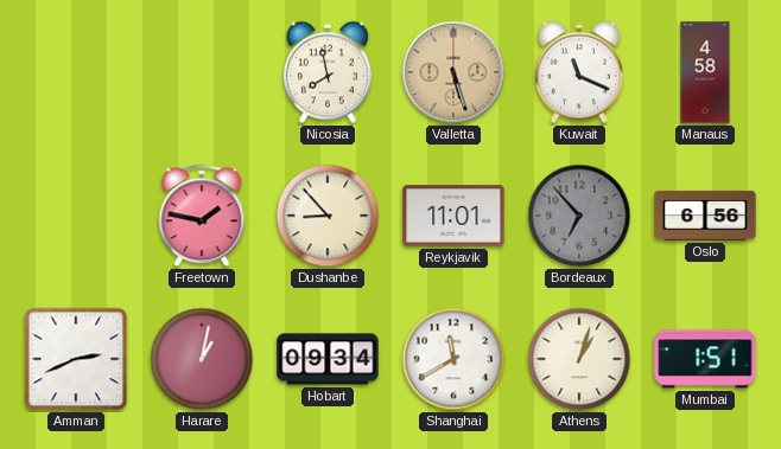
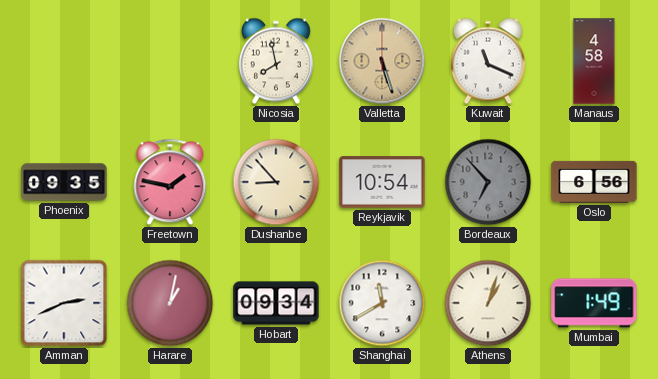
Phoenix: none -> 09:35 (64, 182)
Reykjavik: 11:01 -> 10:54 (382, 182)
Mumbai: 1:51 -> 1:49 (594, 303)
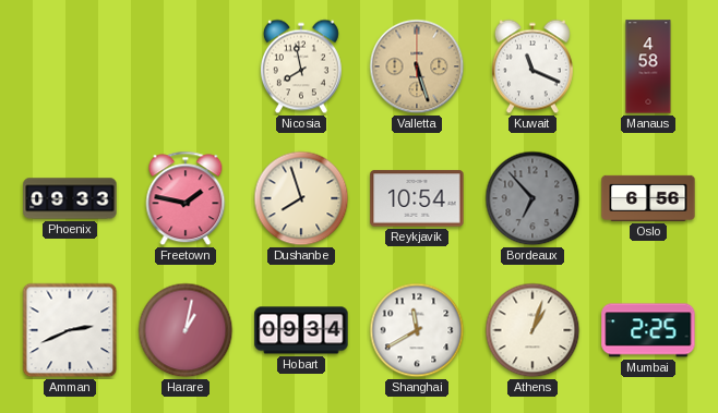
Phoenix: 09:35 -> 09:33 (70, 198)
Dushanbe: 8:53 -> 7:57 (301, 198)
Mumbai: 1:49 -> 2:25 (648, 330)
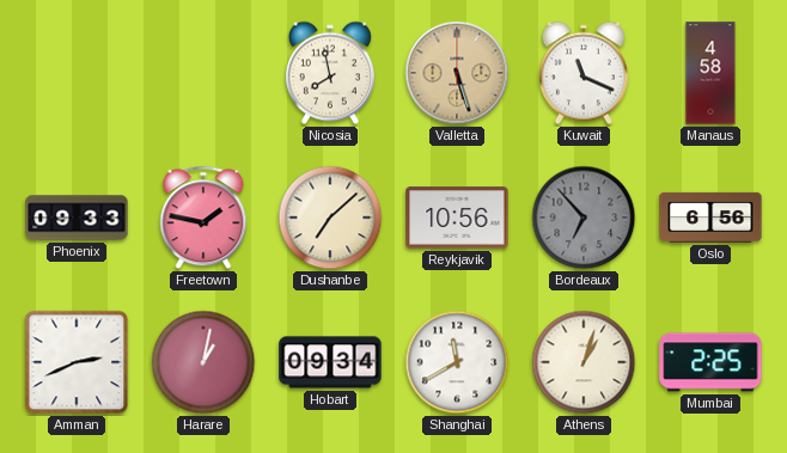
Dushanbe: 7:57 -> 7:08 (330, 218)
Reykjavik: 10:54 -> 10:56 (457, 218)
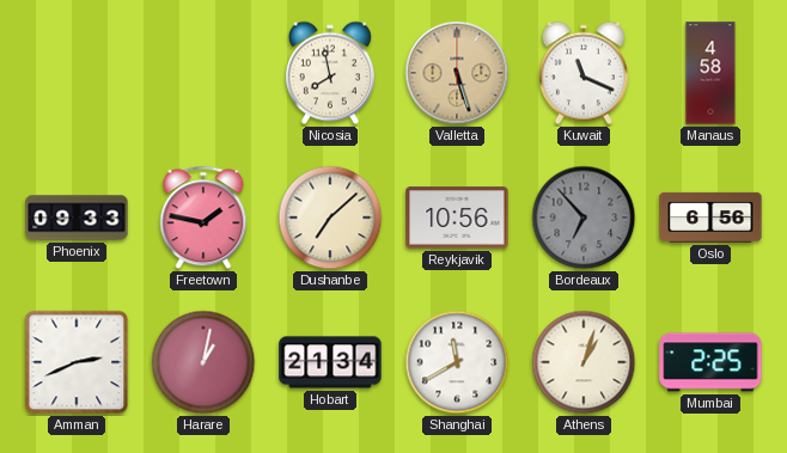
Hobart: 09:34 -> 21:34 (330, 362)
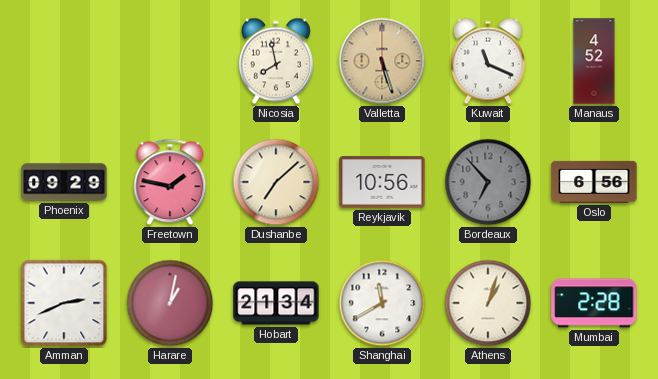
Manaus: 4:58 -> 4:52 (594, 61)
Phoenix: 09:33 -> 09:29 (64, 182)
Mumbai: 2:25 -> 2:28 (594, 303)
